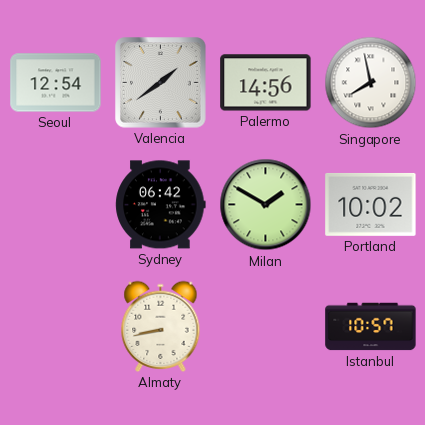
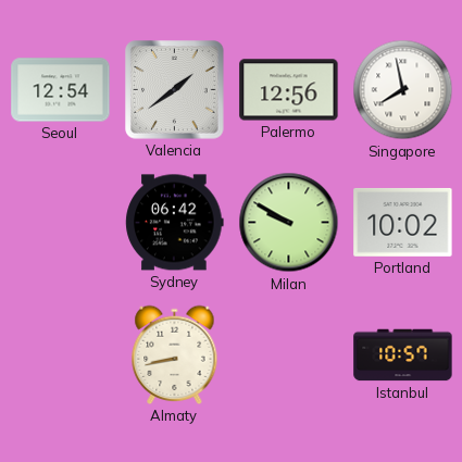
Palermo: 14:56 -> 12:56 (289, 90)
Milan: 1:50 -> 9:50 (289, 223)
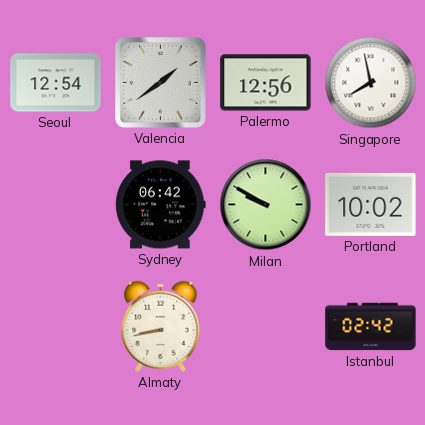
Istanbul: 10:57 -> 02:42 (371, 327)
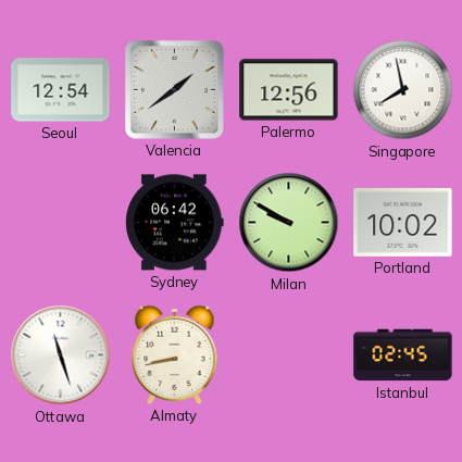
Ottawa: none -> 11:27 (61, 355)
Istanbul: 02:42 -> 02:45 (403, 355)
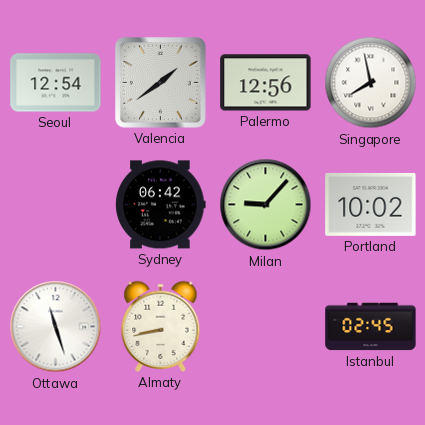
Milan: 9:50 -> 9:07 (266, 205)
